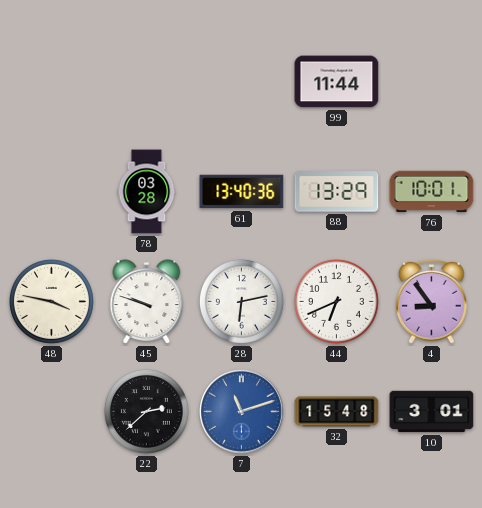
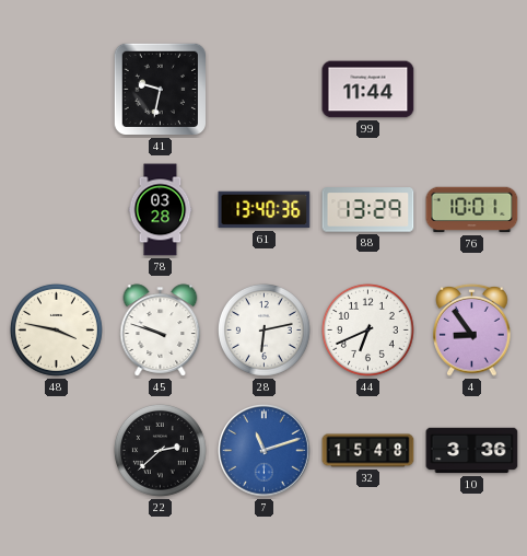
41: none -> 9:32 (161, 90)
10: 3:01 -> 3:36 (472, 451)
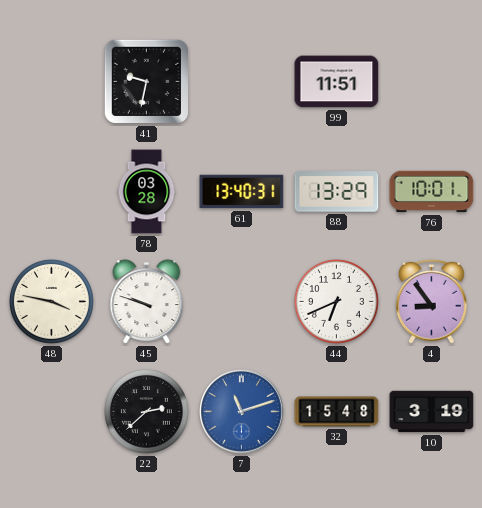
99: 11:44 -> 11:51 (337, 82)
61: 13:40:36 -> 13:40:31 (242, 192)
28: 6:13 -> none (263, 329)
10: 3:36 -> 3:19 (432, 412)
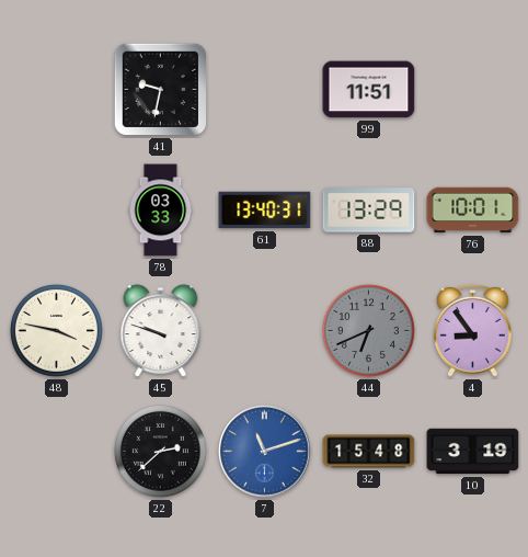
78: 03:28 -> 03:33 (161, 211)
44 dial: white -> grey (368, 330)
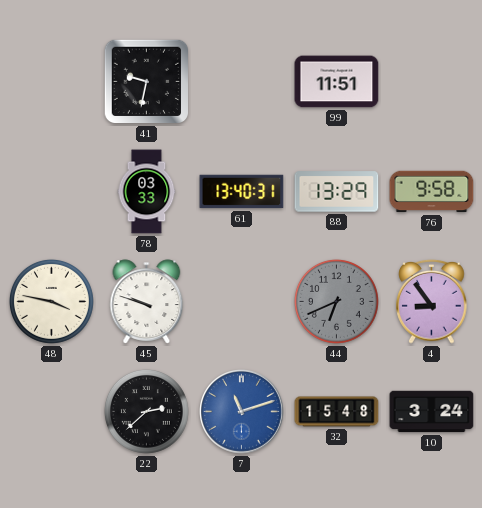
76: 10:01 -> 9:58 (432, 192)
10: 3:19 -> 3:24 (432, 412)
